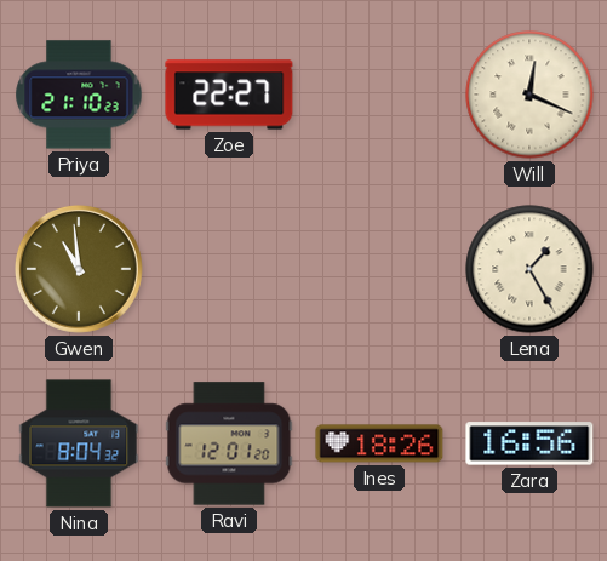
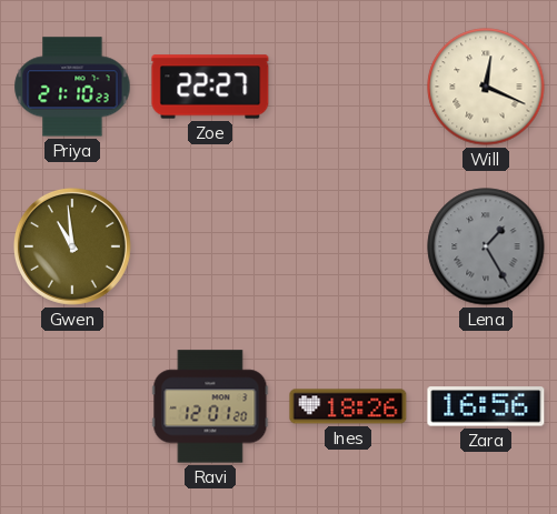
Lena dial: cream -> grey (486, 246)
Nina: 8:04 -> none (79, 443)
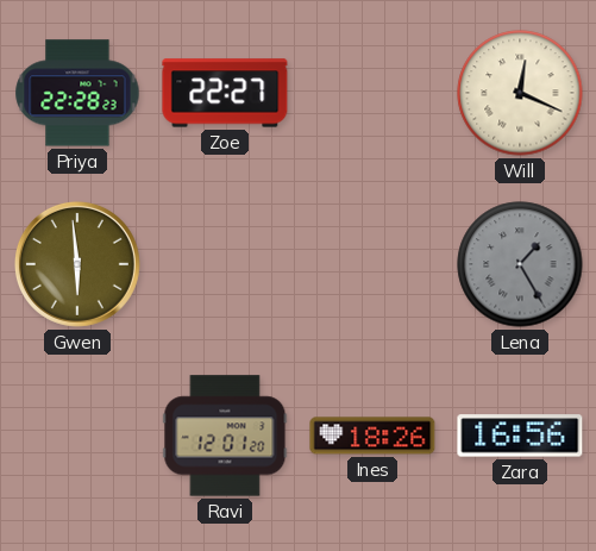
Priya: 21:10 -> 22:28 (77, 93)
Gwen: 10:59 -> 5:59 (77, 264)
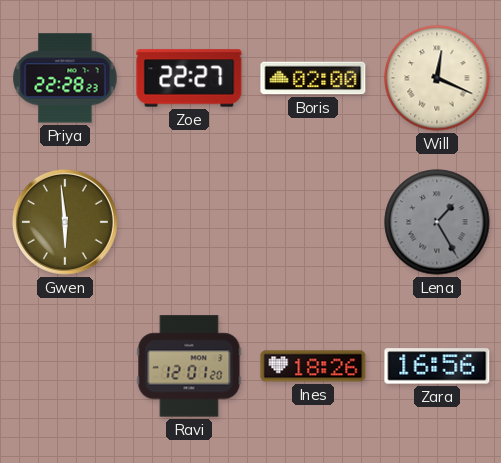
Boris: none -> 02:00 (313, 78)
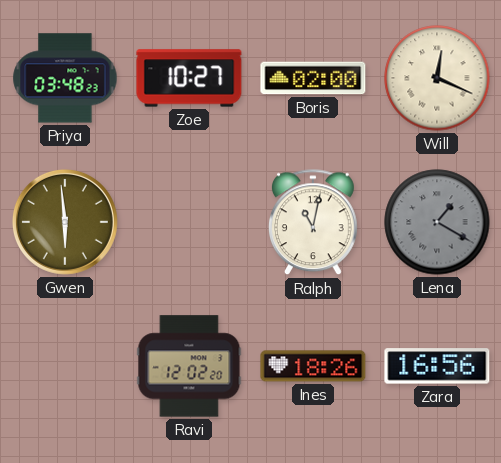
Priya: 22:28 -> 03:48 (65, 78)
Zoe: 22:27 -> 10:27 (189, 78)
Ralph: none -> 11:02 (313, 223)
Lena: 1:25 -> 1:20 (437, 222)
Ravi: 12:01 -> 12:02 (189, 366)
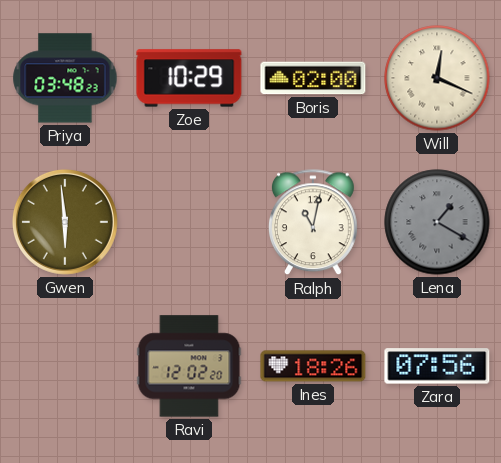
Zoe: 10:27 -> 10:29 (189, 78)
Zara: 16:56 -> 07:56 (437, 366)
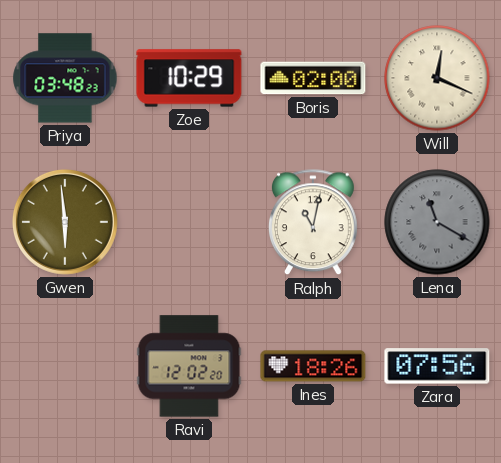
Lena: 1:20 -> 11:20 (437, 222)
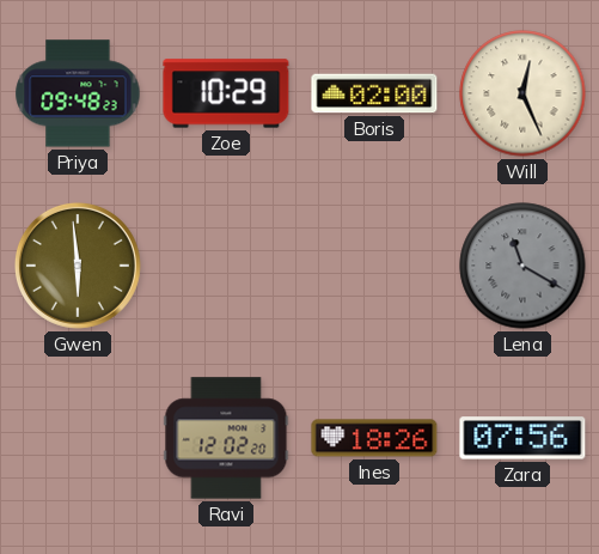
Priya: 03:48 -> 09:48 (78, 93)
Will: 12:19 -> 12:26 (522, 93)
Ralph: 11:02 -> none (313, 223)
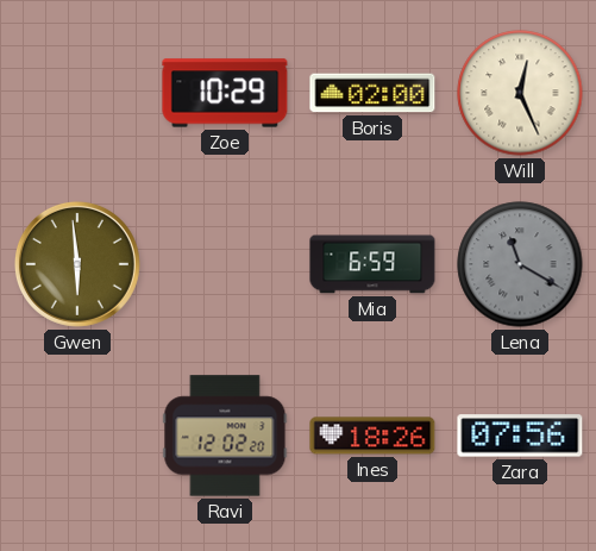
Priya: 09:48 -> none (78, 93)
Mia: none -> 6:59 (372, 264)
